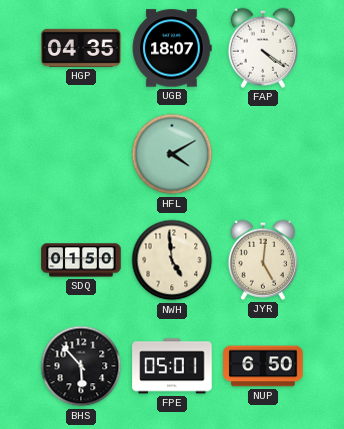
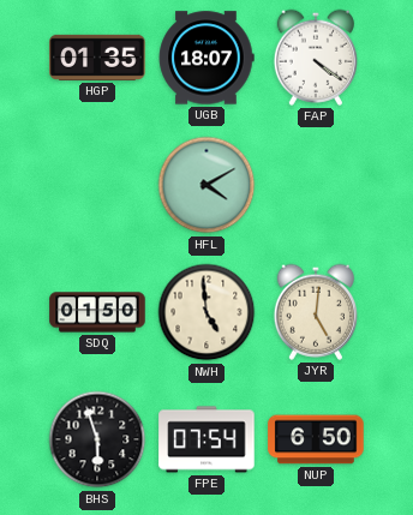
HGP: 04:35 -> 01:35 (97, 58)
BHS: 5:53 -> 5:57 (97, 439)
FPE: 05:01 -> 07:54 (206, 439)
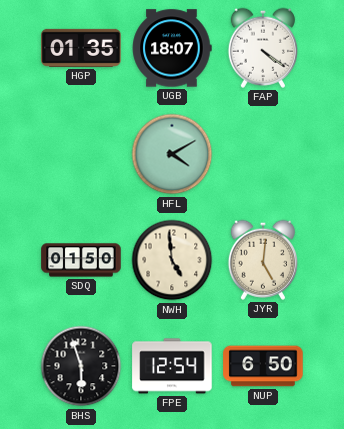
FPE: 07:54 -> 12:54 (172, 366)
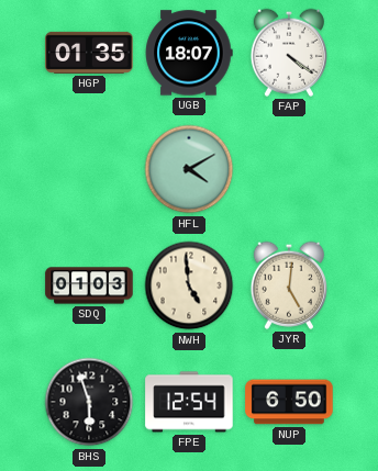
SDQ: 01:50 -> 01:03 (89, 285)
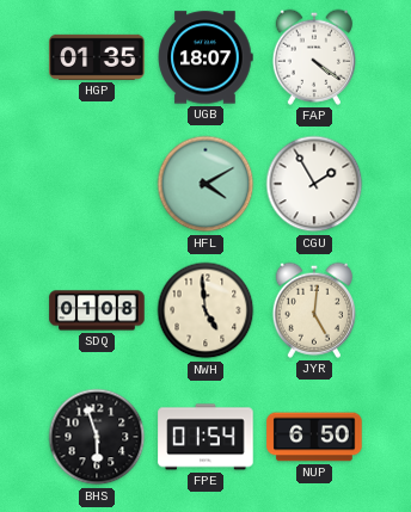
CGU: none -> 1:55 (314, 184)
SDQ: 01:03 -> 01:08 (97, 310)
FPE: 12:54 -> 01:54 (205, 437)
